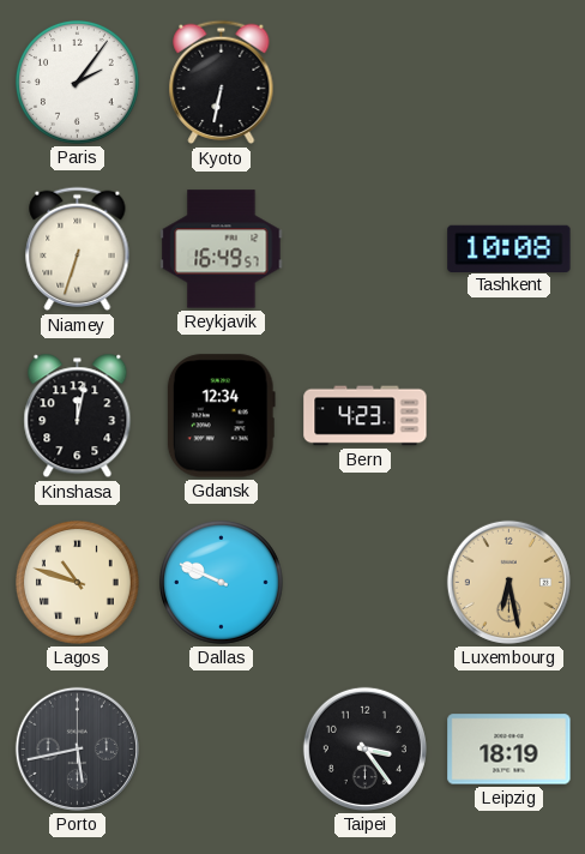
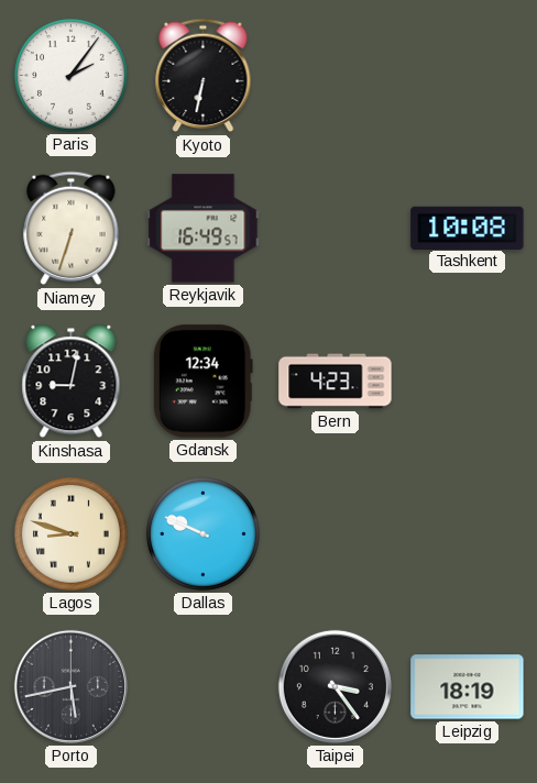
Kinshasa: 12:02 -> 9:02 (72, 382)
Lagos: 10:48 -> 8:48 (72, 534)
Luxembourg: 6:28 -> none (508, 582)
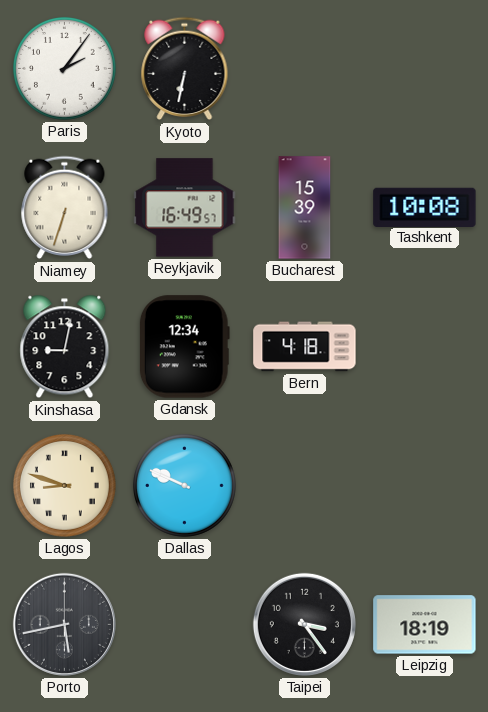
Bucharest: none -> 15:39 (305, 208)
Bern: 4:23 -> 4:18 (305, 347)
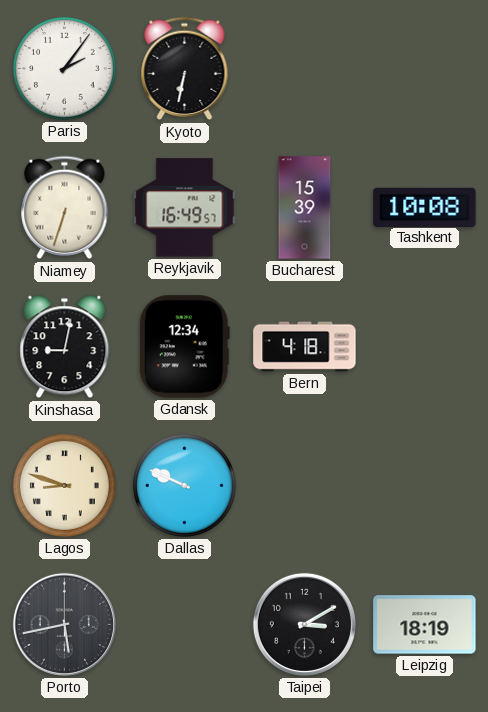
Taipei: 3:24 -> 3:10 (304, 624)
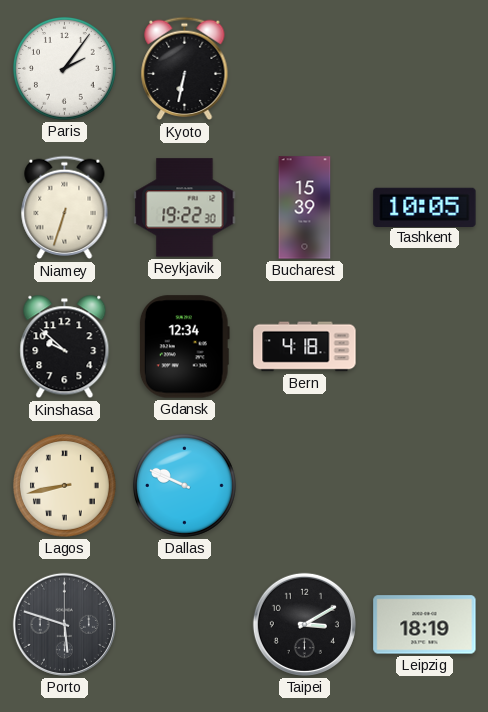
Reykjavik: 16:49 -> 19:22 (185, 208)
Tashkent: 10:08 -> 10:05 (425, 207)
Kinshasa: 9:02 -> 9:52 (65, 347)
Lagos: 8:48 -> 8:43 (65, 486)
Porto: 5:43 -> 5:48 (64, 624)
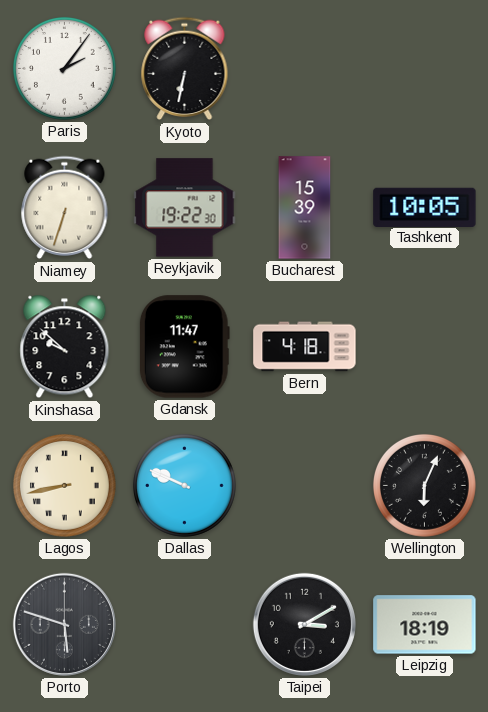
Gdansk: 12:34 -> 11:47 (184, 347)
Wellington: none -> 6:04 (425, 486)
